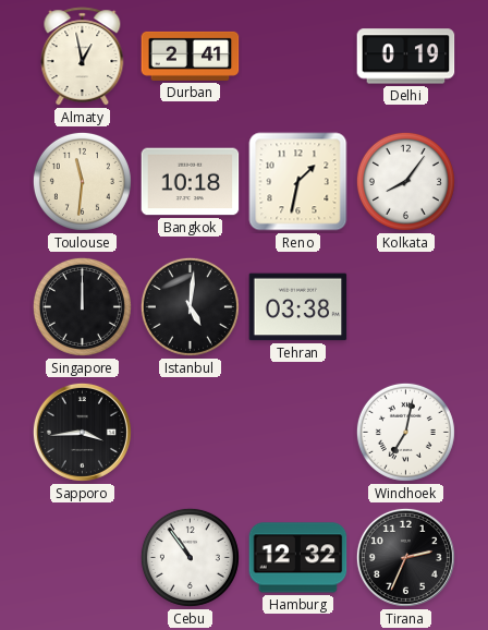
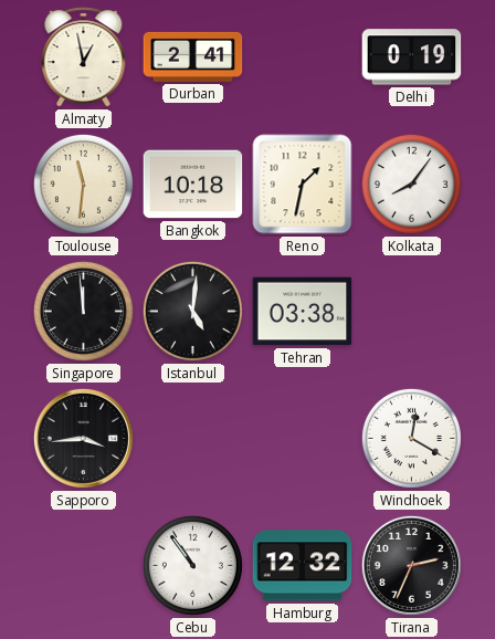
Singapore: 12:00 -> 11:59 (83, 311)
Windhoek: 7:02 -> 12:20 (411, 438)
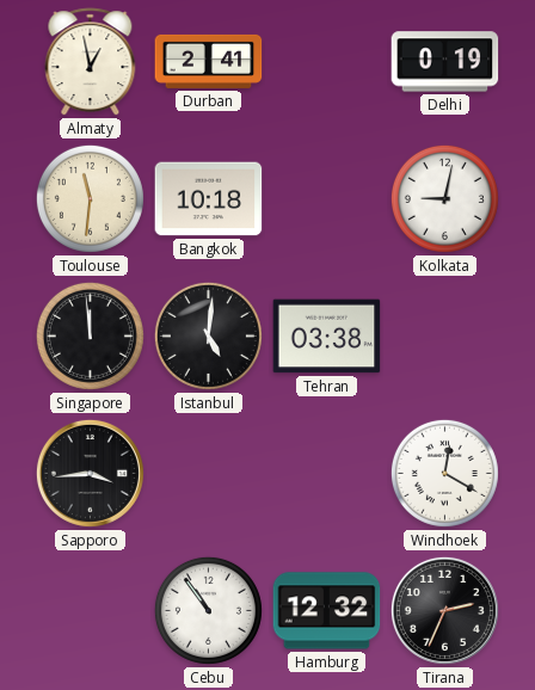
Reno: 1:32 -> none (303, 185)
Kolkata: 8:06 -> 9:02 (444, 198)
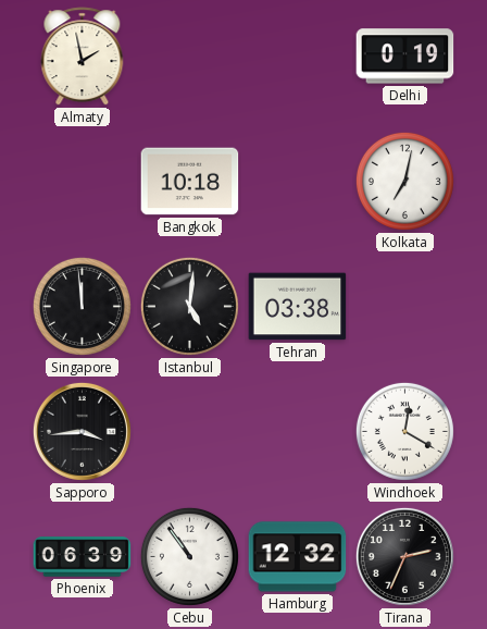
Almaty: 12:58 -> 1:58 (83, 57)
Durban: 2:41 -> none (209, 61)
Toulouse: 11:31 -> none (90, 198)
Kolkata: 9:02 -> 7:02 (404, 181)
Phoenix: none -> 06:39 (83, 557)
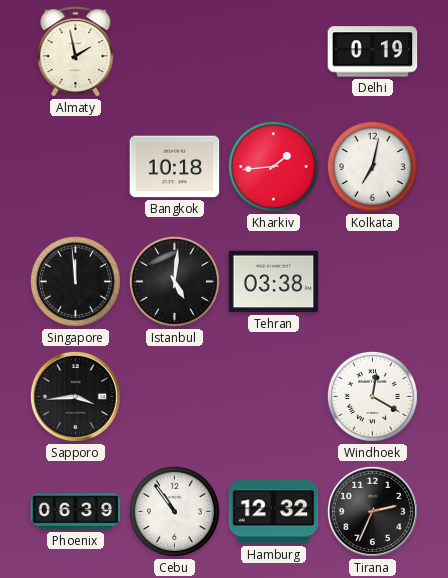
Kharkiv: none -> 1:44 (273, 166)
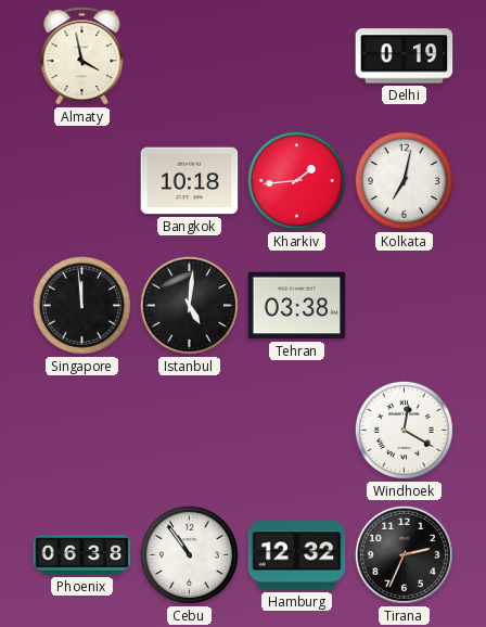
Almaty: 1:58 -> 3:58 (82, 56)
Sapporo: 3:44 -> none (75, 396)
Phoenix: 06:39 -> 06:38 (82, 555)
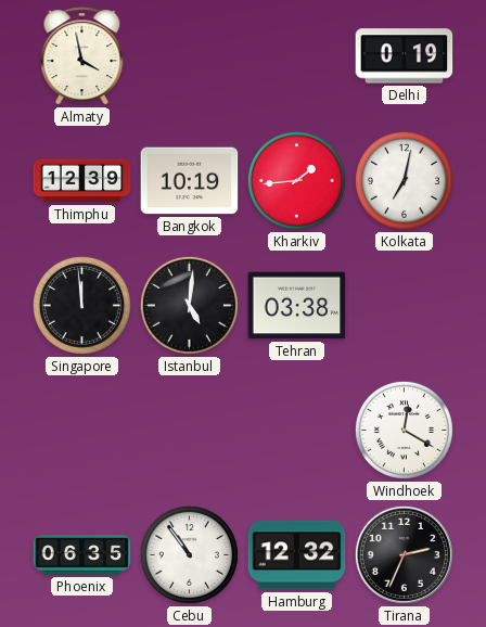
Thimphu: none -> 12:39 (82, 181)
Bangkok: 10:18 -> 10:19 (190, 181)
Phoenix: 06:38 -> 06:35 (82, 555)
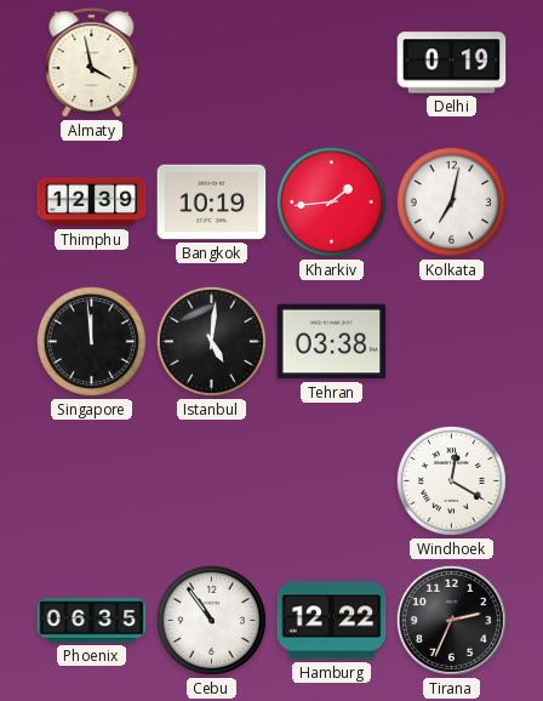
Hamburg: 12:32 -> 12:22 (332, 621)
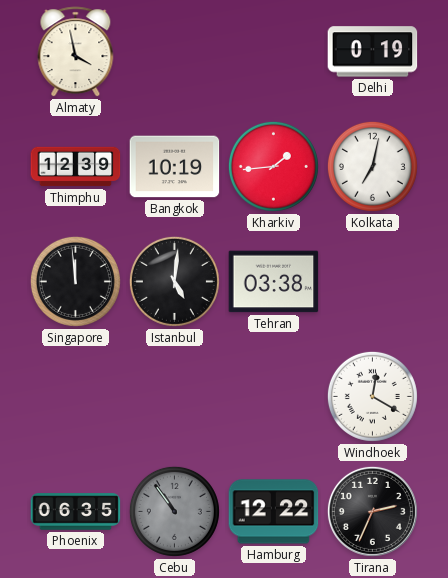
Cebu dial: white -> grey (174, 511)
